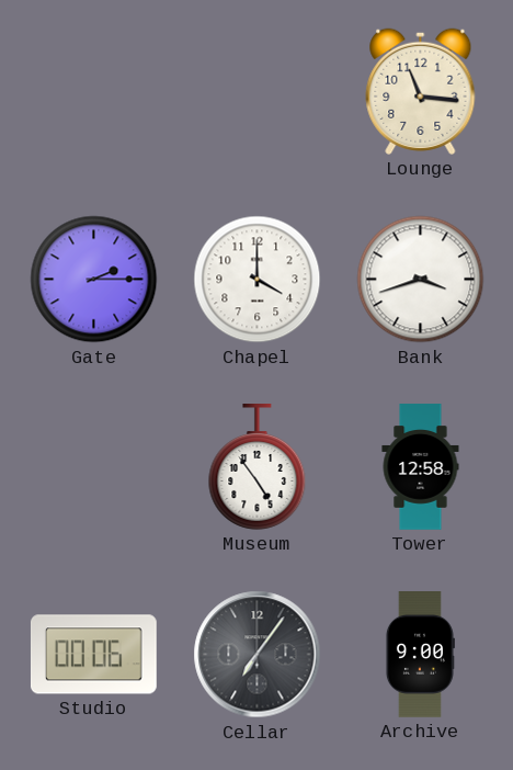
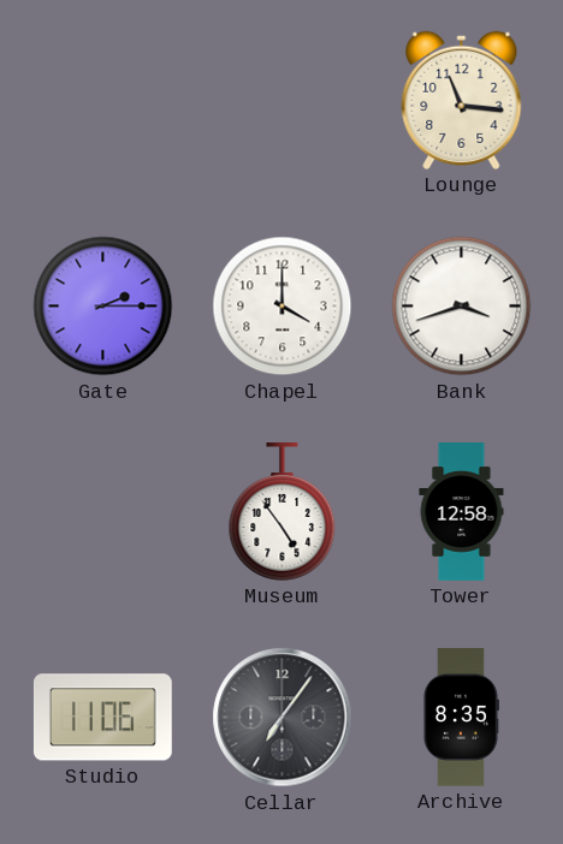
Studio: 00:06 -> 11:06 (102, 718)
Archive: 9:00 -> 8:35 (461, 718)
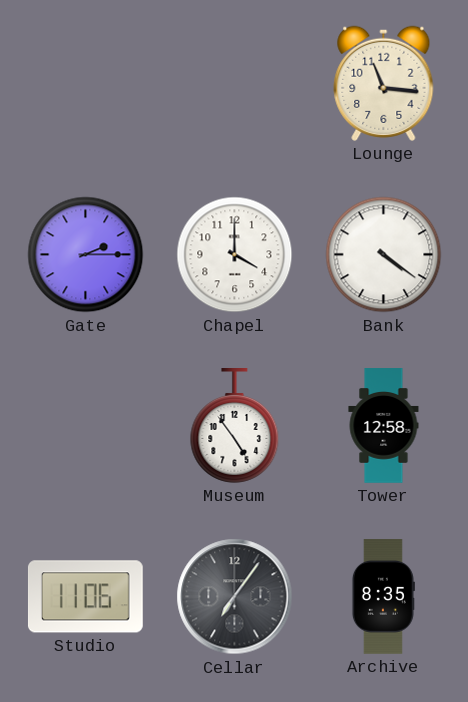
Bank: 3:42 -> 4:21 (384, 255)
